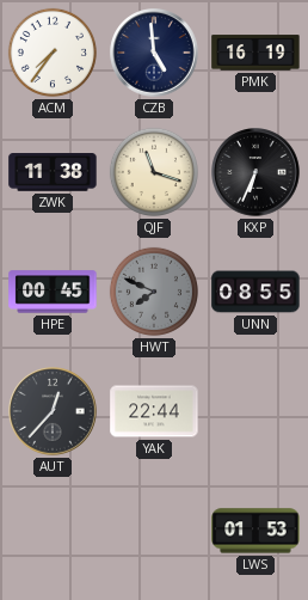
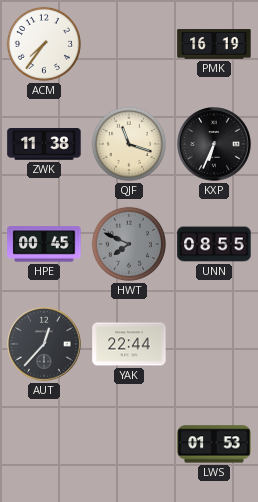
CZB: 4:59 -> none (154, 53)
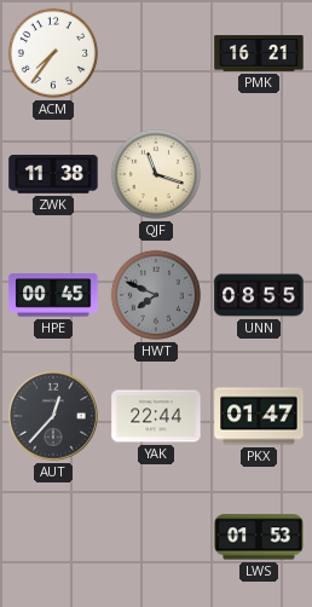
PMK: 16:19 -> 16:21 (259, 53)
KXP: 6:34 -> none (214, 144)
PKX: none -> 01:47 (259, 416)
